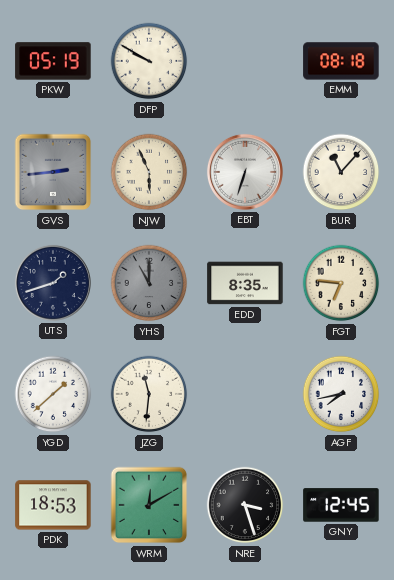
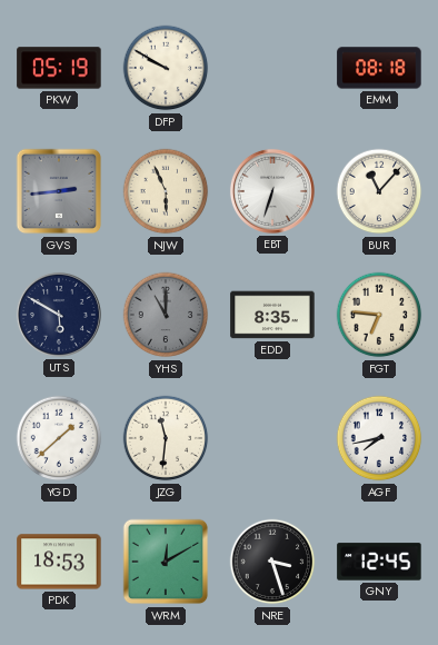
UTS: 1:42 -> 5:50 (59, 315)
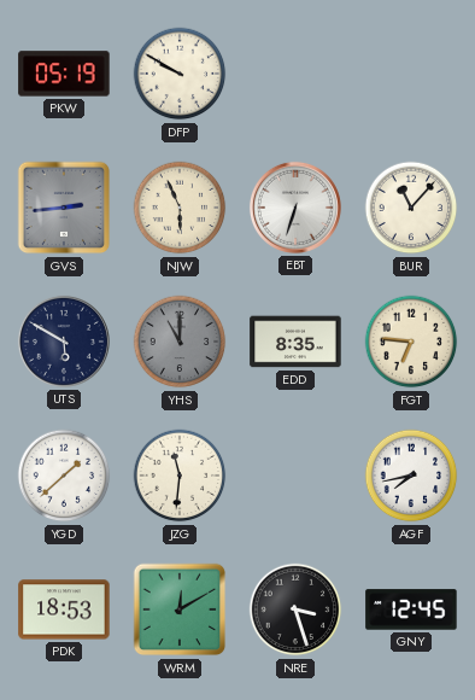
EMM: 08:18 -> none (379, 68)
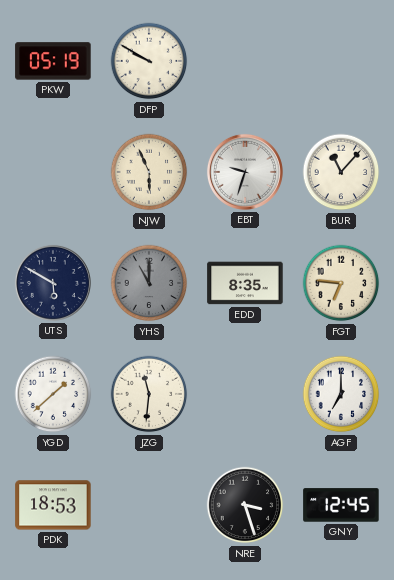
GVS: 2:44 -> none (64, 208)
EBT: 6:33 -> 9:33 (245, 172)
AGF: 7:43 -> 7:00 (341, 394)
WRM: 12:10 -> none (180, 609)
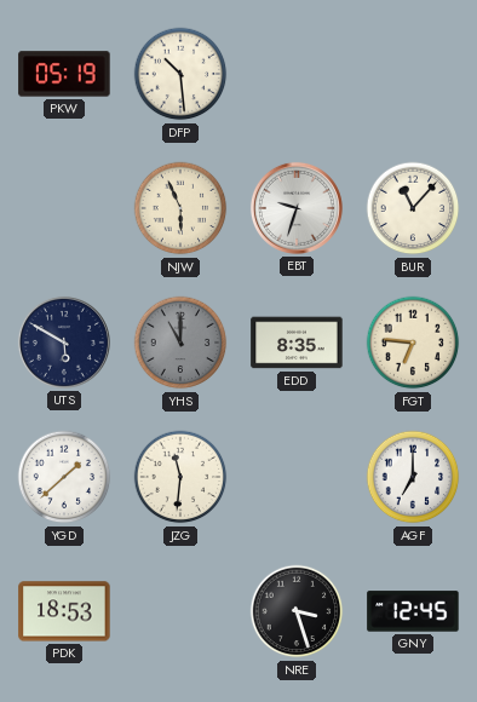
DFP: 9:50 -> 10:29 (180, 74)
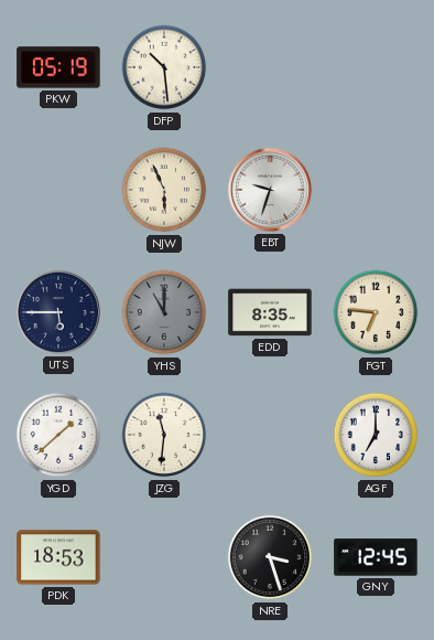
BUR: 11:07 -> none (413, 208)
UTS: 5:50 -> 5:45 (58, 312)
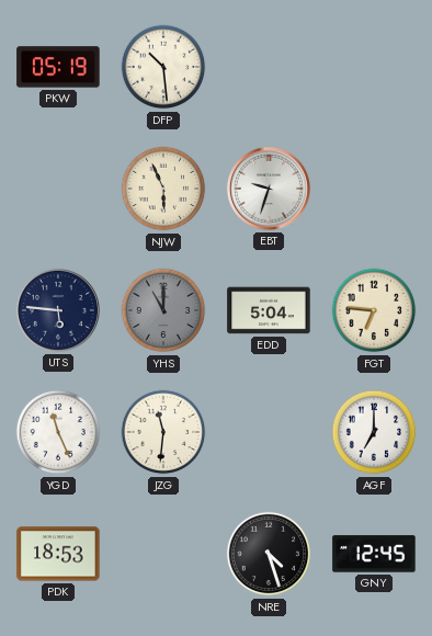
UTS: 5:45 -> 5:46 (58, 310)
EDD: 8:35 -> 5:04 (269, 310)
YGD: 1:38 -> 11:26 (58, 432)
NRE: 3:27 -> 4:27 (269, 554)
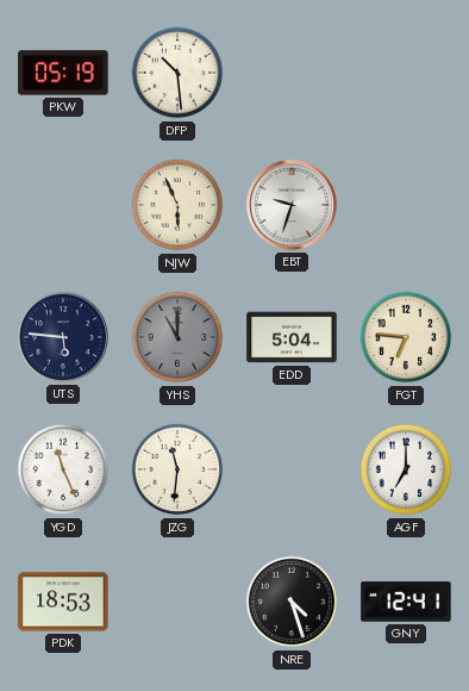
GNY: 12:45 -> 12:41 (406, 602)
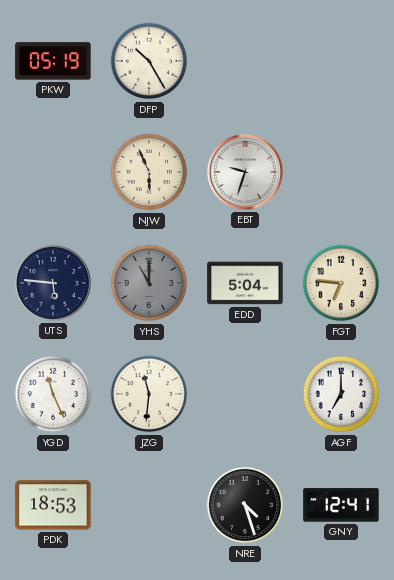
DFP: 10:29 -> 10:25 (149, 61)
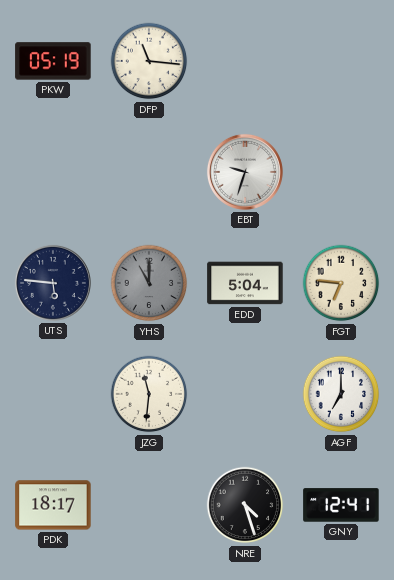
DFP: 10:25 -> 11:16 (149, 61)
NJW: 5:56 -> none (149, 172)
YGD: 11:26 -> none (53, 394)
PDK: 18:53 -> 18:17 (53, 505)
